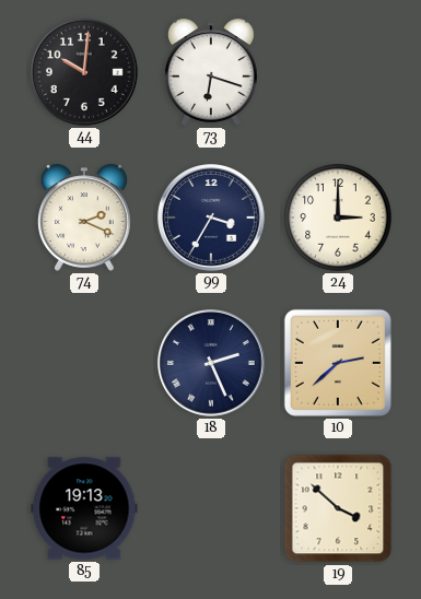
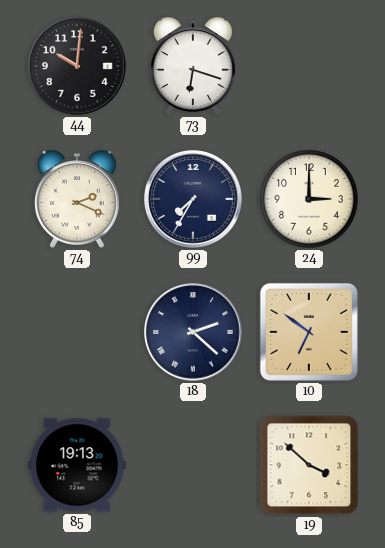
99: 3:35 -> 7:35 (194, 200)
18: 2:26 -> 2:22 (194, 333)
10: 2:38 -> 6:51 (309, 332)
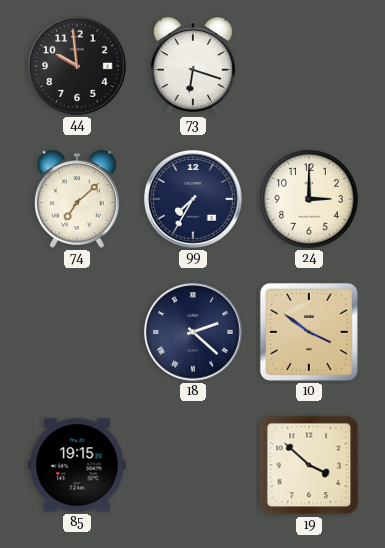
44: 10:01 -> 9:59 (78, 67)
74: 2:19 -> 7:08 (78, 199)
10: 6:51 -> 3:51 (309, 332)
85: 19:13 -> 19:15 (77, 465)
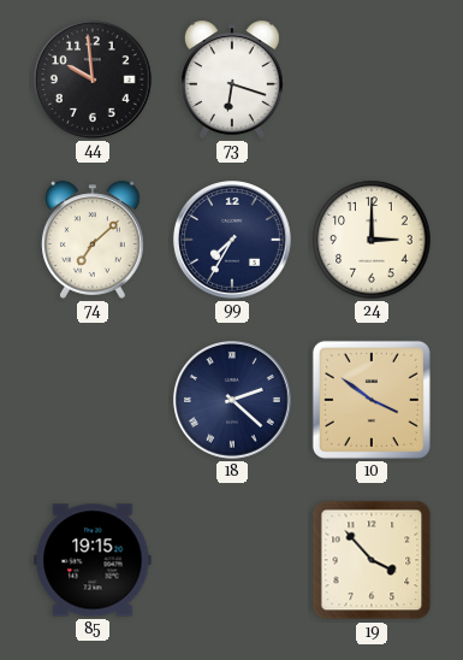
19: 3:52 -> 3:53 (372, 560)
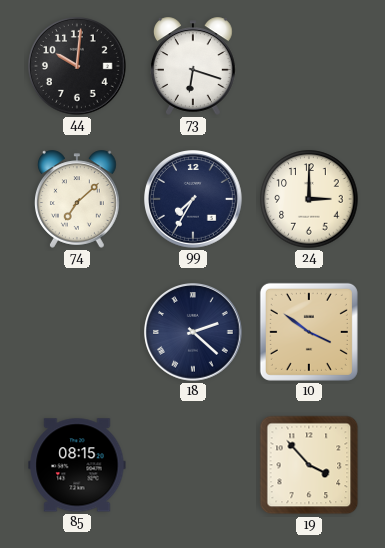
44: 9:59 -> 10:01 (78, 67)
85: 19:15 -> 08:15 (77, 465)
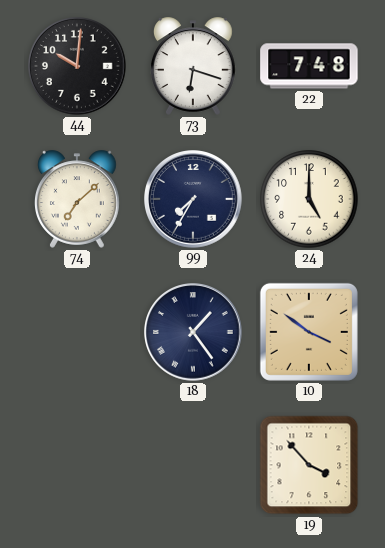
22: none -> 7:48 (309, 66)
24: 3:00 -> 5:00 (309, 199)
18: 2:22 -> 1:24 (194, 333)
85: 08:15 -> none (77, 465)
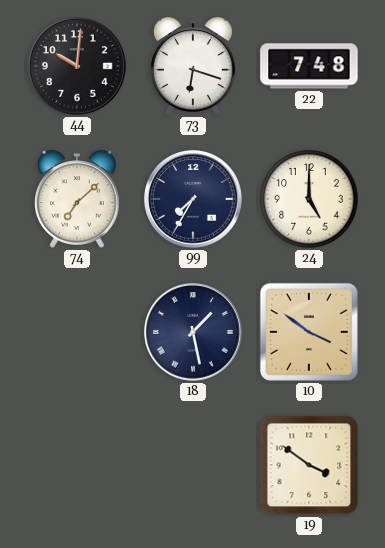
18: 1:24 -> 1:28 (194, 333)
19: 3:53 -> 3:51 (309, 465)
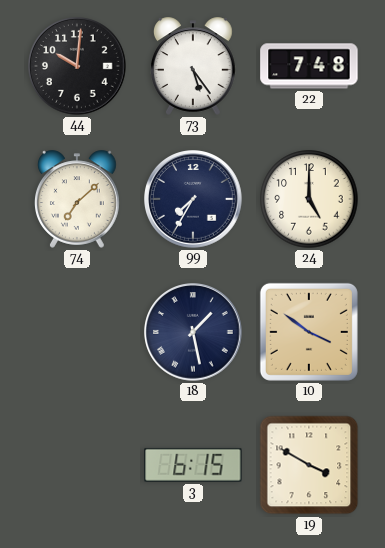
73: 6:18 -> 5:24 (194, 66)
3: none -> 6:15 (193, 465)
19: 3:51 -> 3:50 (309, 465)
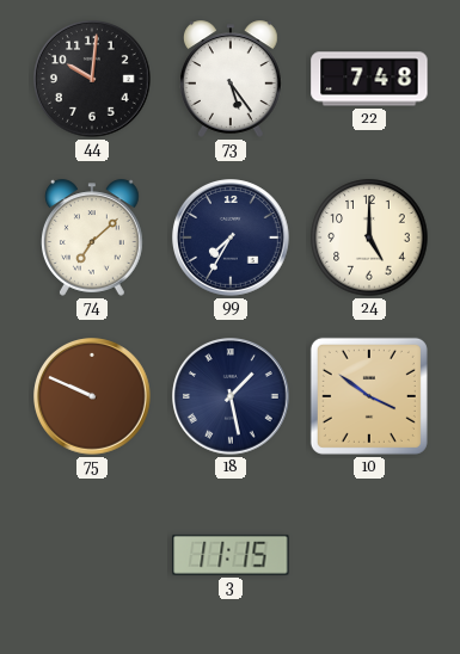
75: none -> 9:49 (93, 397)
3: 6:15 -> 11:15 (231, 555)
19: 3:50 -> none (309, 465)
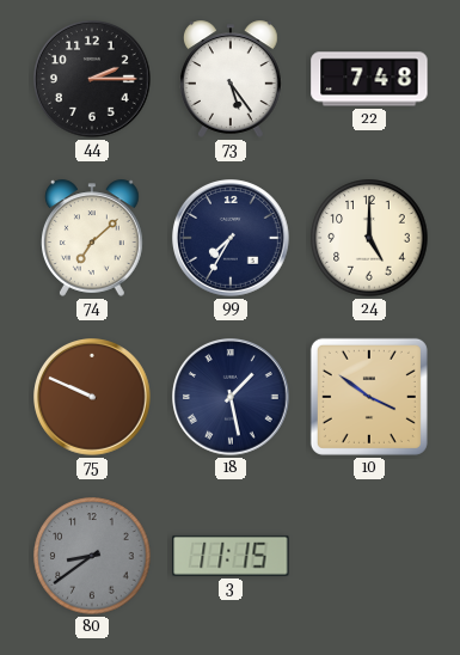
44: 10:01 -> 2:15 (93, 80)
80: none -> 8:39 (92, 556)
